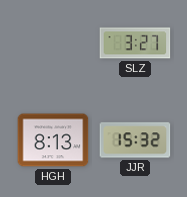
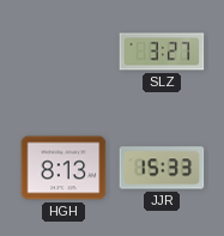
JJR: 15:32 -> 15:33 (162, 168)
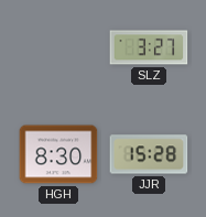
HGH: 8:13 -> 8:30 (58, 154)
JJR: 15:33 -> 15:28 (149, 154)
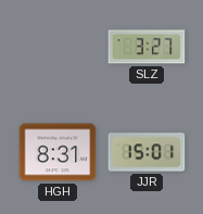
HGH: 8:30 -> 8:31 (58, 152)
JJR: 15:28 -> 15:01 (147, 152)
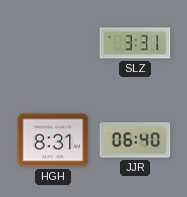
SLZ: 3:27 -> 3:31 (135, 43)
JJR: 15:01 -> 06:40 (135, 140)
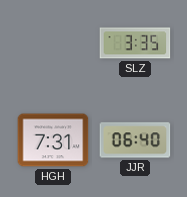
SLZ: 3:31 -> 3:35 (135, 43)
HGH: 8:31 -> 7:31 (53, 140)
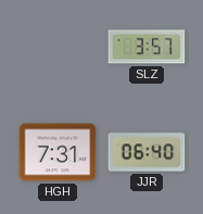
SLZ: 3:35 -> 3:57 (147, 47)
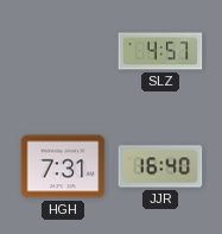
SLZ: 3:57 -> 4:57 (160, 51)
JJR: 06:40 -> 16:40 (160, 166)
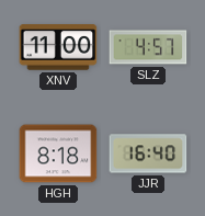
XNV: none -> 11:00 (58, 47)
HGH: 7:31 -> 8:18 (58, 154)
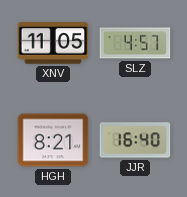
XNV: 11:00 -> 11:05 (53, 43)
HGH: 8:18 -> 8:21 (53, 140)
